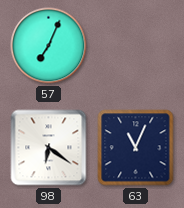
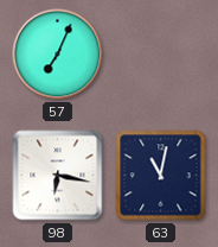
98: 6:21 -> 6:17 (58, 176)
63: 11:04 -> 11:02 (161, 176)
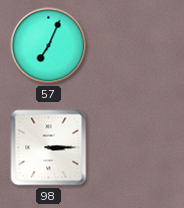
98: 6:17 -> 3:15 (49, 148)
63: 11:02 -> none (161, 176)
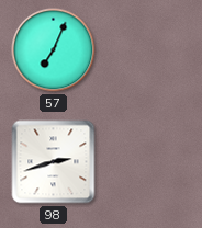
98: 3:15 -> 2:42 (54, 162)
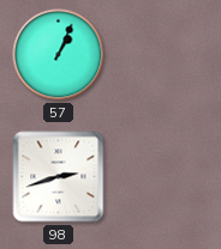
57: 7:04 -> 1:04 (59, 55)
